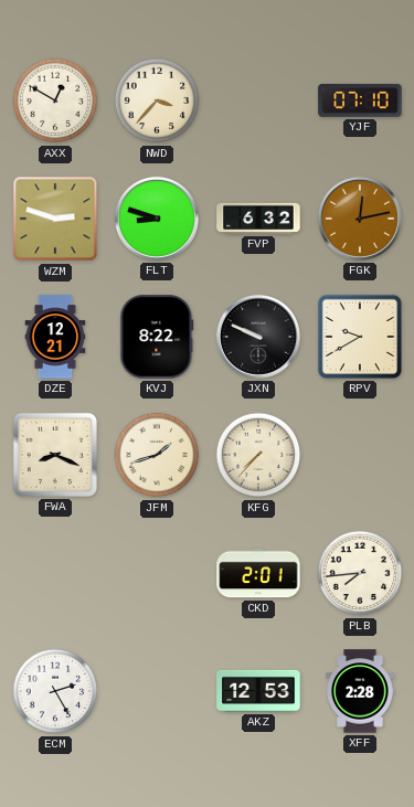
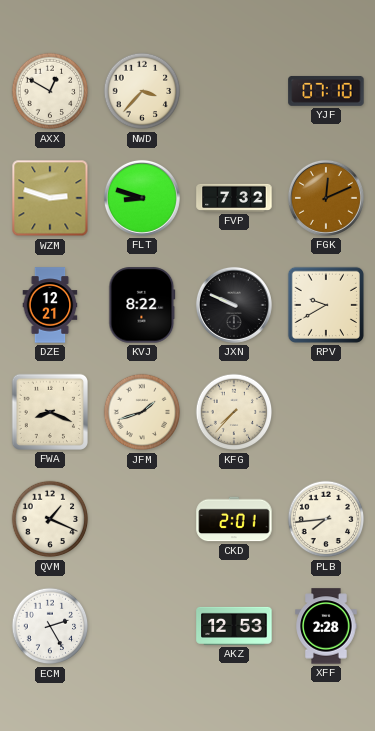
FVP: 6:32 -> 7:32 (234, 198)
FGK: 12:13 -> 12:11 (326, 198)
QVM: none -> 1:19 (50, 519)
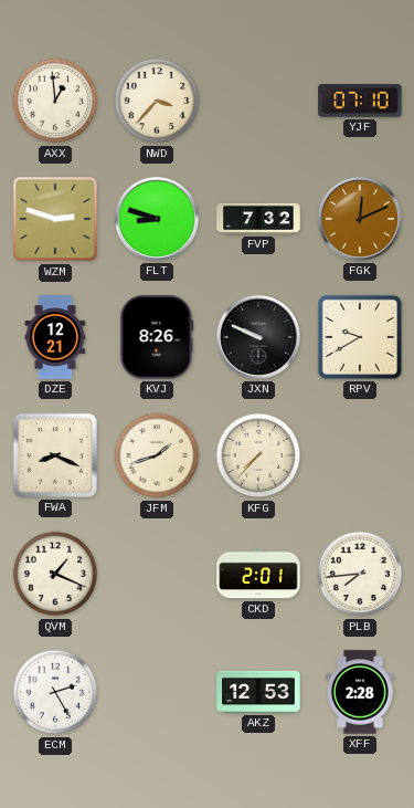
AXX: 12:50 -> 12:59 (55, 101)
KVJ: 8:22 -> 8:26 (157, 337)
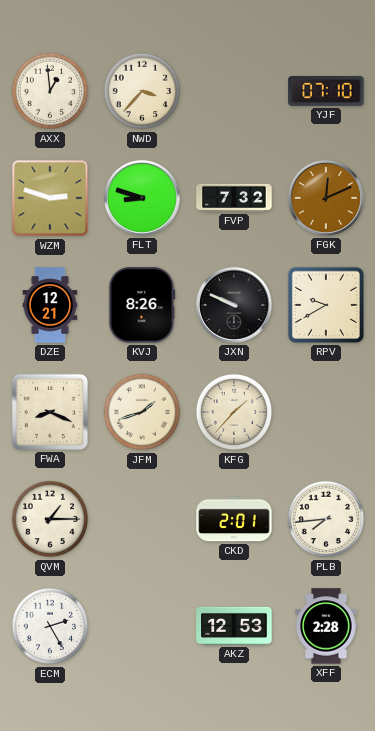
KFG: 7:37 -> 1:37 (234, 412)
QVM: 1:19 -> 1:15 (50, 519)
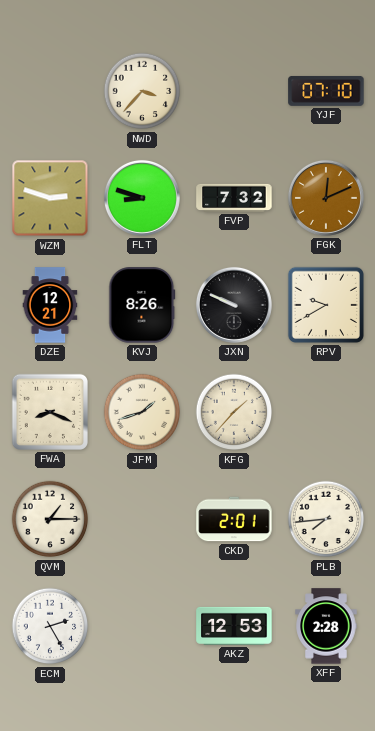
AXX: 12:59 -> none (50, 91)
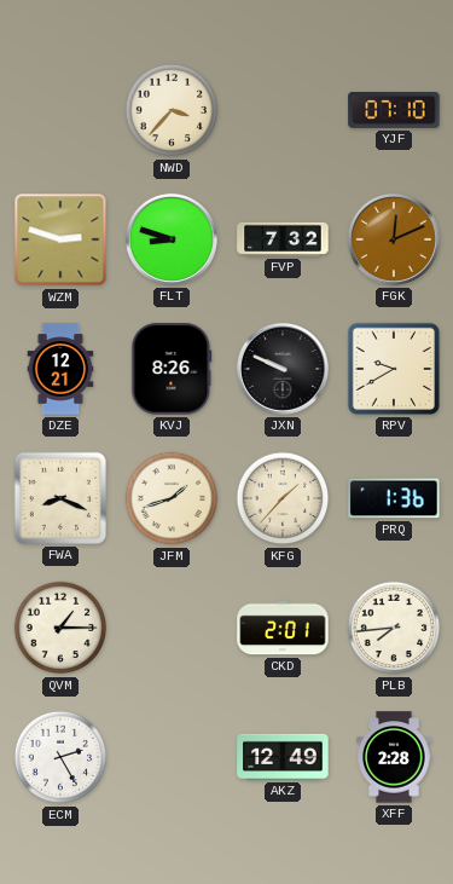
PRQ: none -> 1:36 (394, 498)
AKZ: 12:53 -> 12:49 (283, 757)
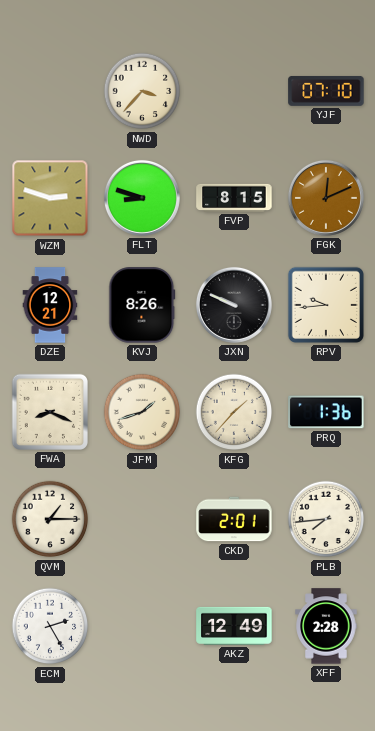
FVP: 7:32 -> 8:15 (234, 198)
RPV: 9:40 -> 9:44 (326, 305)
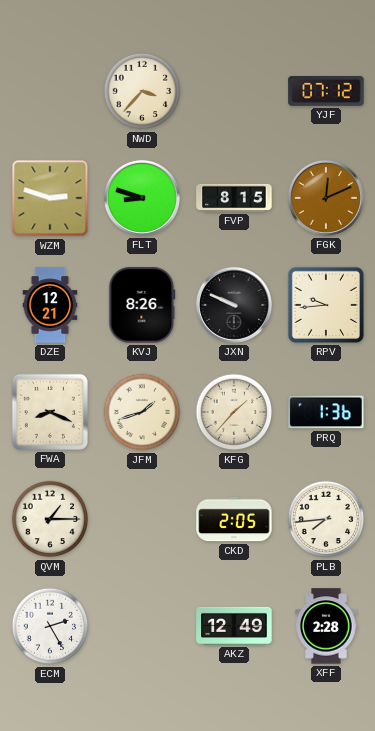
YJF: 07:10 -> 07:12 (326, 91)
CKD: 2:01 -> 2:05 (234, 519)
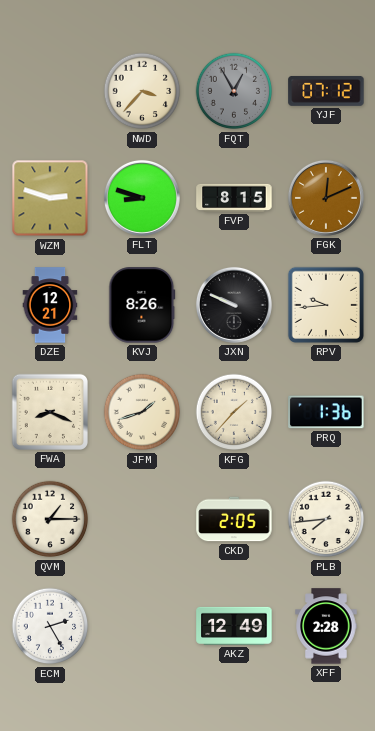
FQT: none -> 12:55 (234, 91)
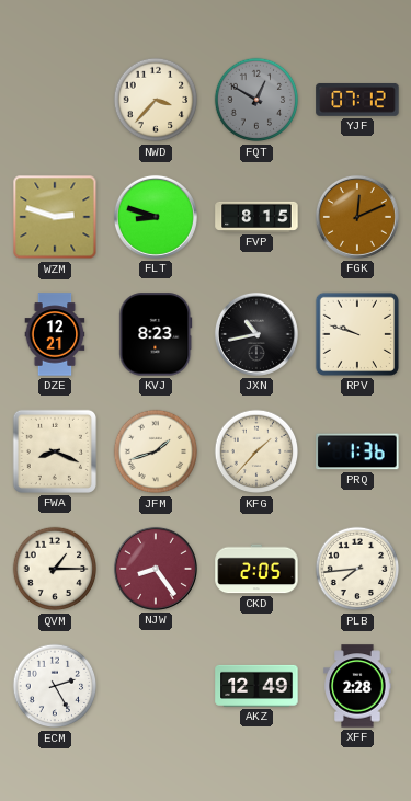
FQT: 12:55 -> 12:50 (256, 100)
KVJ: 8:26 -> 8:23 (156, 334)
JXN: 9:49 -> 10:43 (256, 334)
RPV: 9:44 -> 9:48 (357, 334)
NJW: none -> 8:24 (156, 569)
